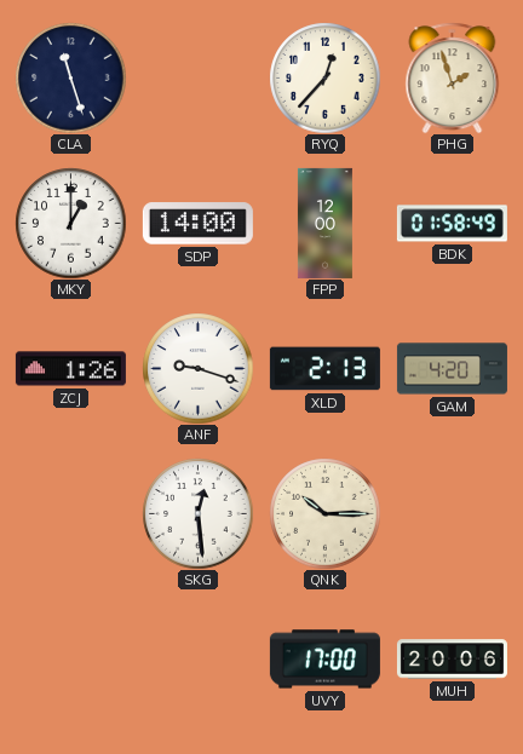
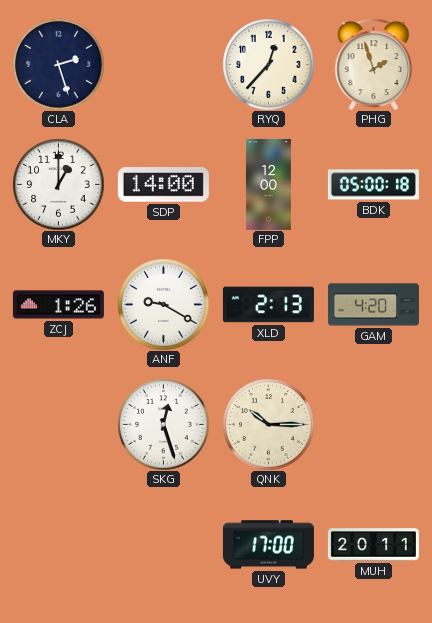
CLA: 11:27 -> 2:27 (58, 64)
BDK: 01:58 -> 05:00 (373, 185)
ANF: 9:18 -> 9:20 (163, 304)
SKG: 12:29 -> 12:27 (163, 424)
MUH: 20:06 -> 20:11 (373, 545)
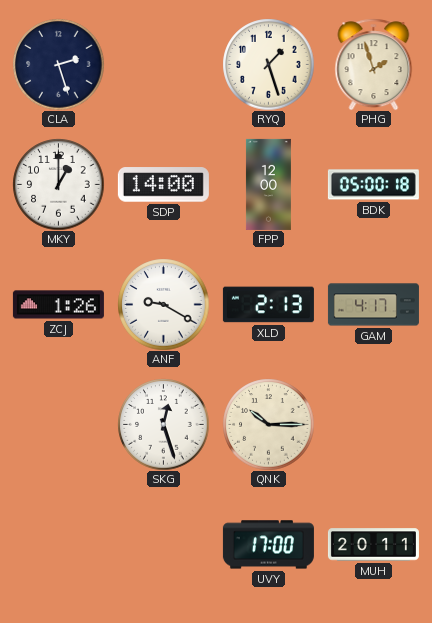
RYQ: 12:37 -> 1:27 (268, 64)
GAM: 4:20 -> 4:17 (373, 305)
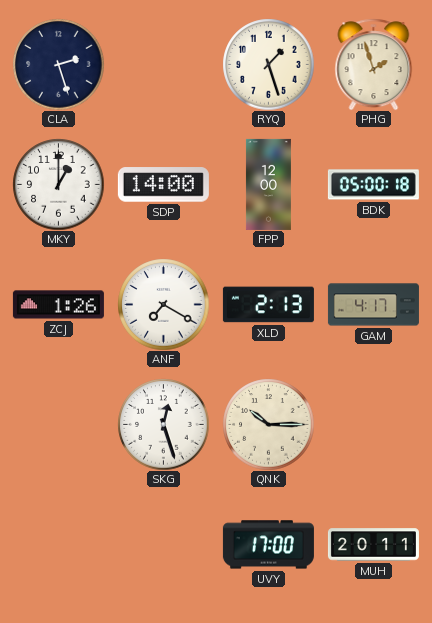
ANF: 9:20 -> 7:20 (163, 304)
